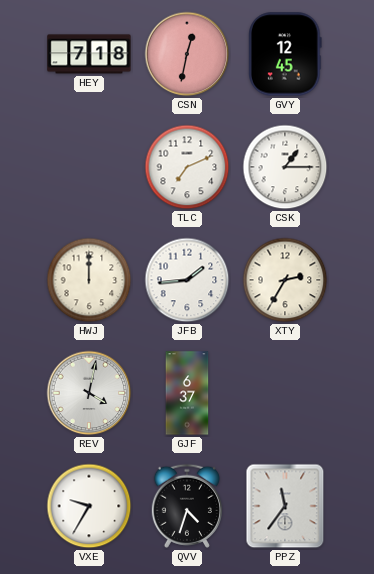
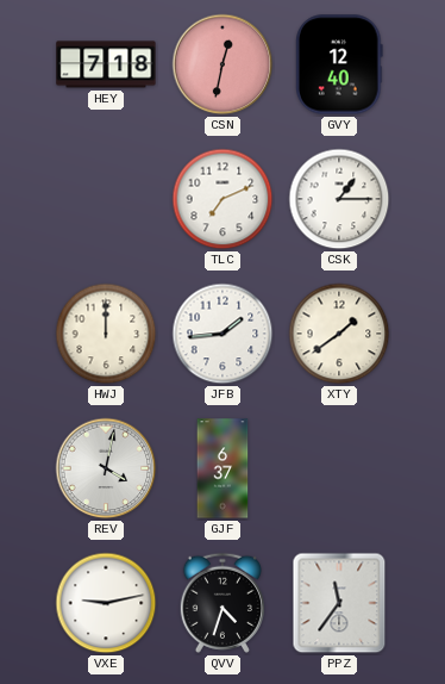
GVY: 12:45 -> 12:40 (340, 64)
XTY: 2:35 -> 1:39 (339, 334)
VXE: 9:35 -> 9:13 (106, 603)
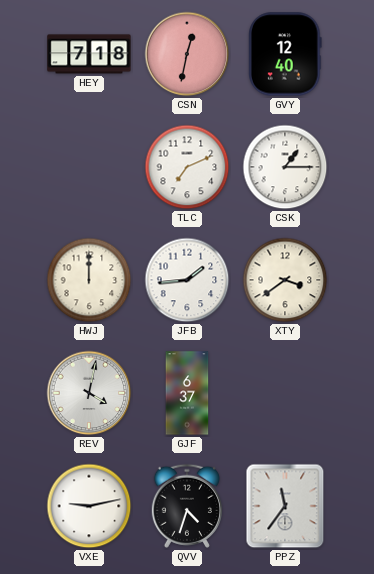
XTY: 1:39 -> 3:39 (285, 280)
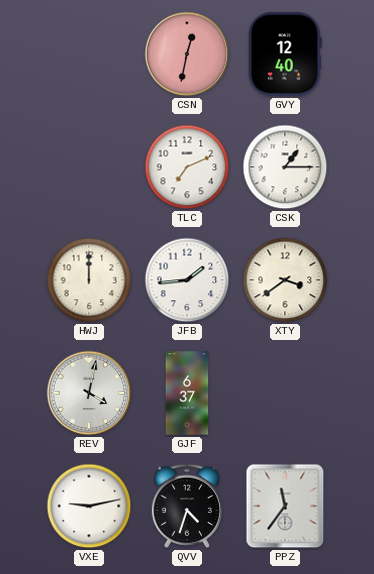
HEY: 7:18 -> none (89, 54)
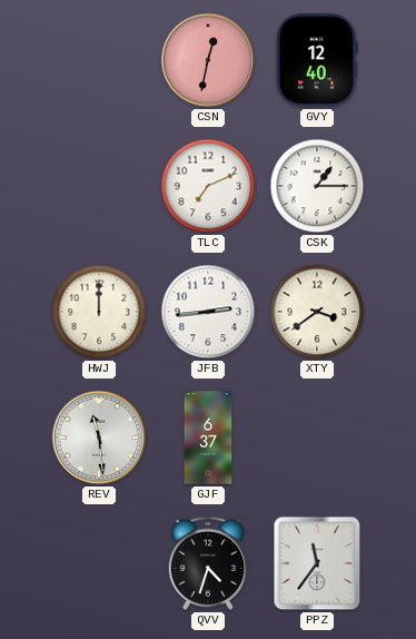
JFB: 1:44 -> 2:44 (208, 312)
REV: 4:02 -> 11:29 (99, 438)
VXE: 9:13 -> none (89, 506)
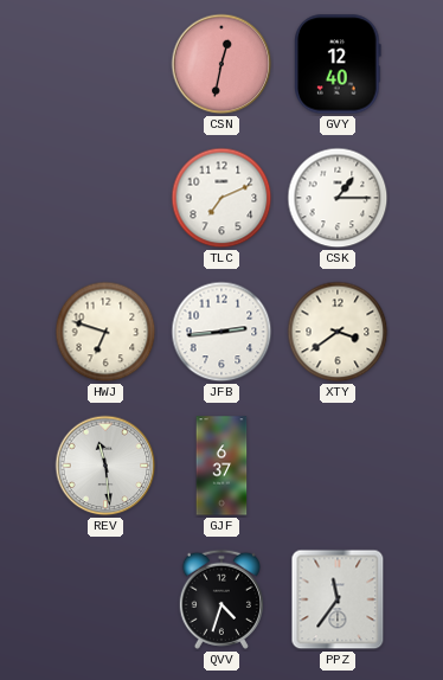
HWJ: 12:00 -> 6:48 (105, 332)
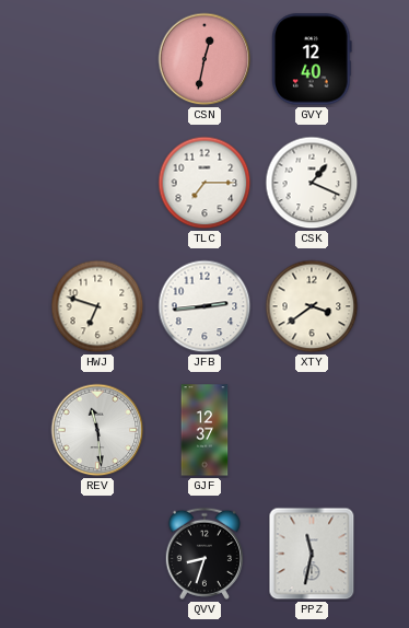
TLC: 7:11 -> 7:15 (204, 183)
CSK: 1:15 -> 1:19 (312, 183)
GJF: 6:37 -> 12:37 (204, 430)
QVV: 4:33 -> 8:33 (204, 554)
PPZ: 11:36 -> 11:32 (312, 554)
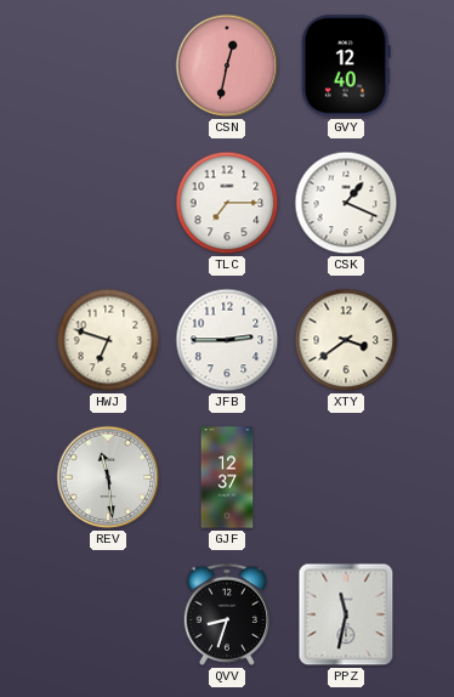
JFB: 2:44 -> 2:45 (227, 340)
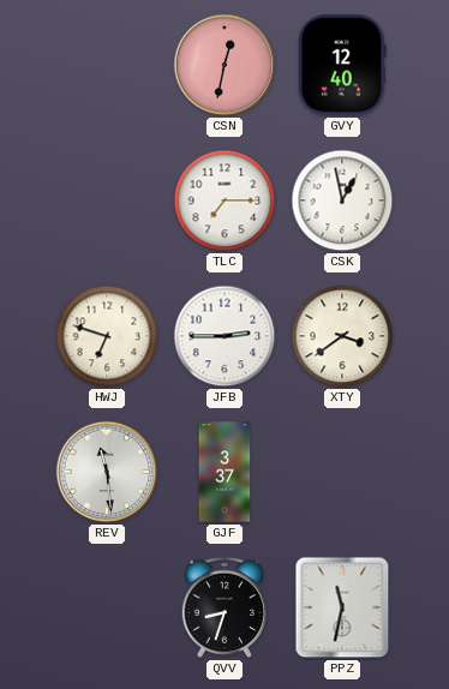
CSK: 1:19 -> 12:58 (342, 200)
GJF: 12:37 -> 3:37 (224, 472)
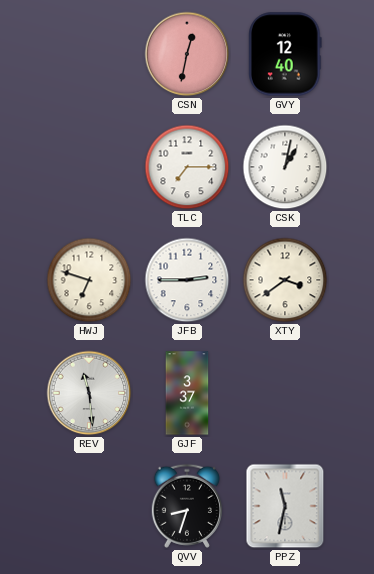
CSK: 12:58 -> 1:02 (285, 167)
